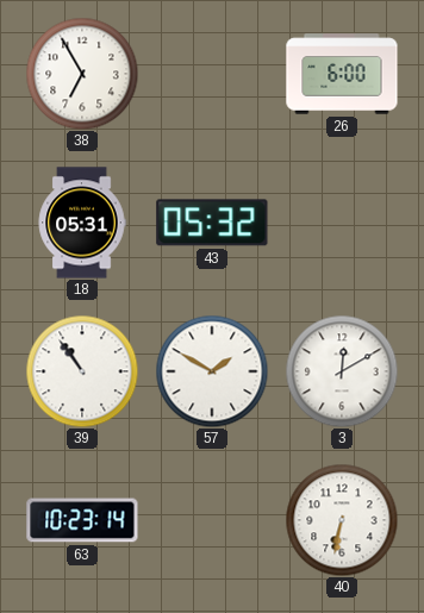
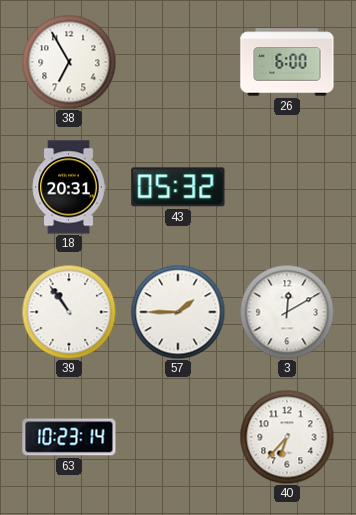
18: 05:31 -> 20:31 (69, 187)
57: 1:50 -> 1:45 (178, 312)
40: 6:32 -> 6:37 (287, 437)
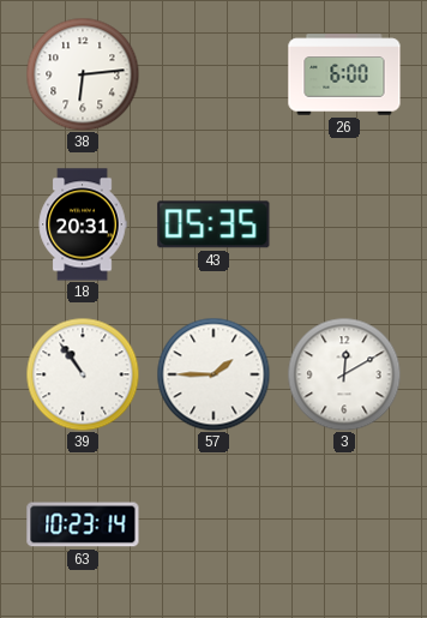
38: 6:55 -> 6:14 (83, 74)
43: 05:32 -> 05:35 (213, 224)
40: 6:37 -> none (287, 437)
